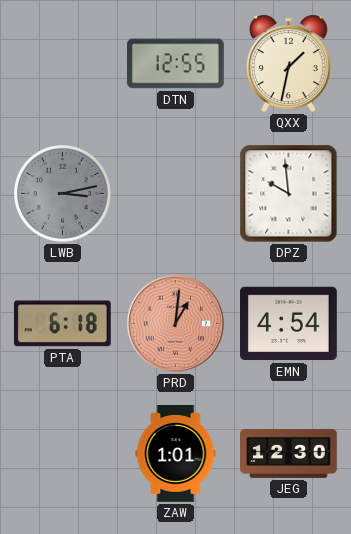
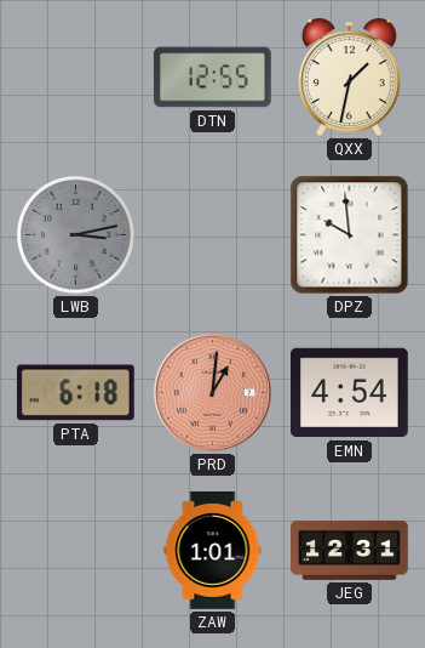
JEG: 12:30 -> 12:31 (350, 550)
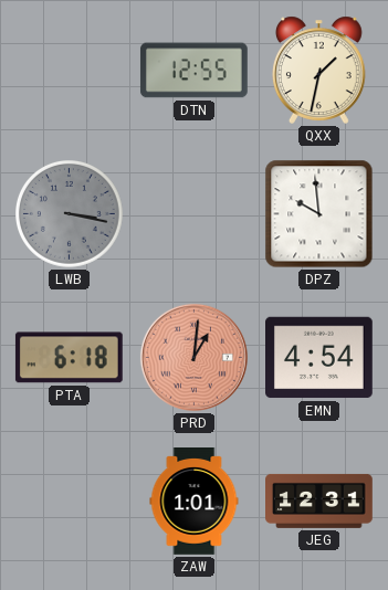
LWB: 3:13 -> 3:17 (70, 214)
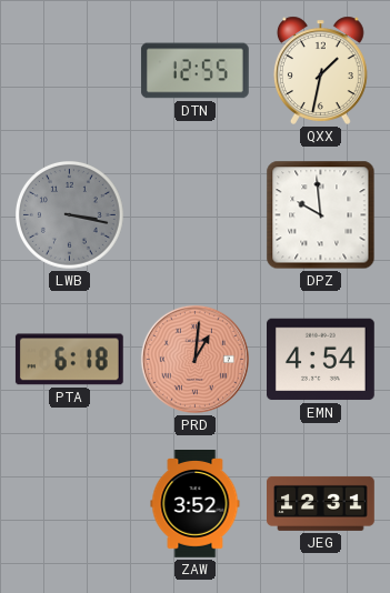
ZAW: 1:01 -> 3:52 (196, 504)
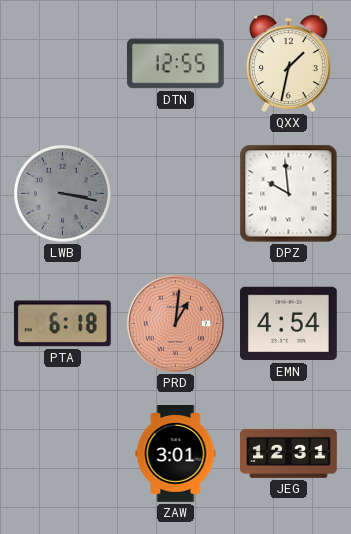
ZAW: 3:52 -> 3:01 (176, 454)
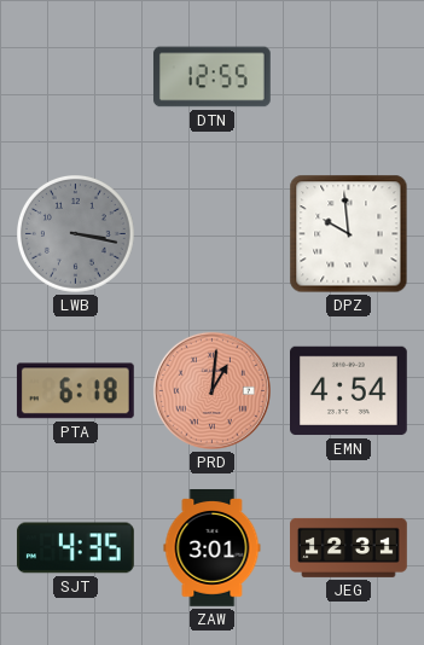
QXX: 1:32 -> none (288, 63)
SJT: none -> 4:35 (75, 548)
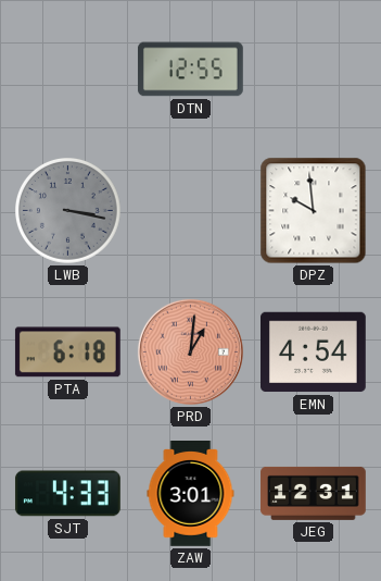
SJT: 4:35 -> 4:33 (67, 494)
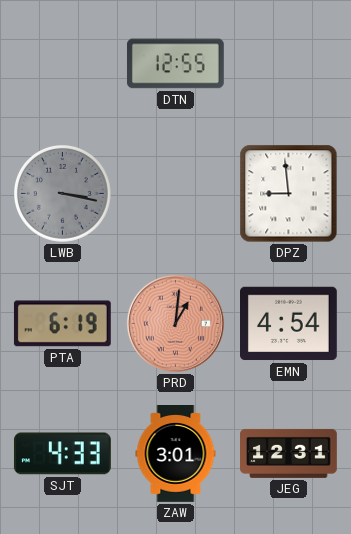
DPZ: 9:59 -> 8:59 (289, 194)
PTA: 6:18 -> 6:19 (62, 324)
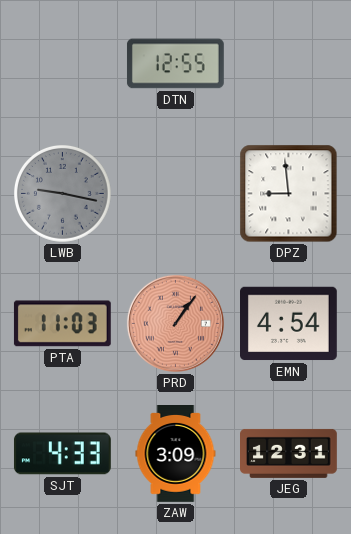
LWB: 3:17 -> 9:17 (63, 194)
PTA: 6:19 -> 11:03 (62, 324)
PRD: 1:01 -> 1:06 (175, 323)
ZAW: 3:01 -> 3:09 (176, 454)
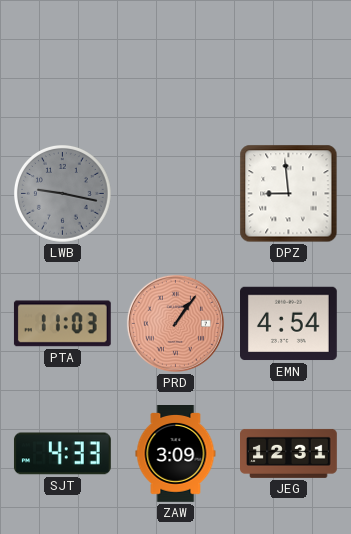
DTN: 12:55 -> none (176, 64)
